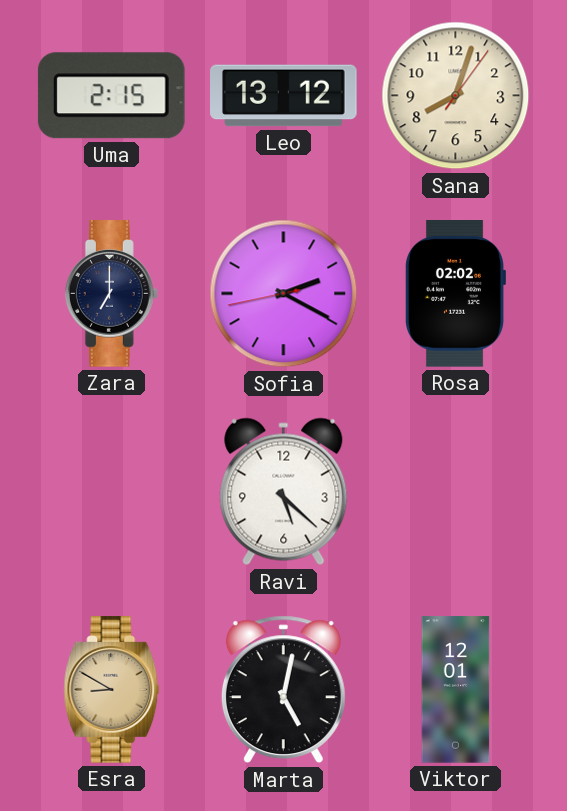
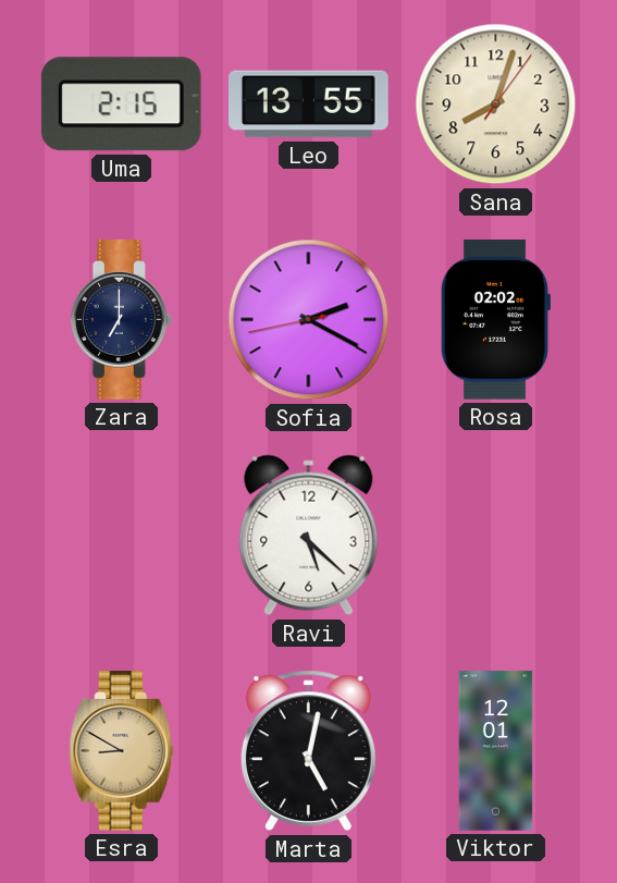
Leo: 13:12 -> 13:55 (309, 105)
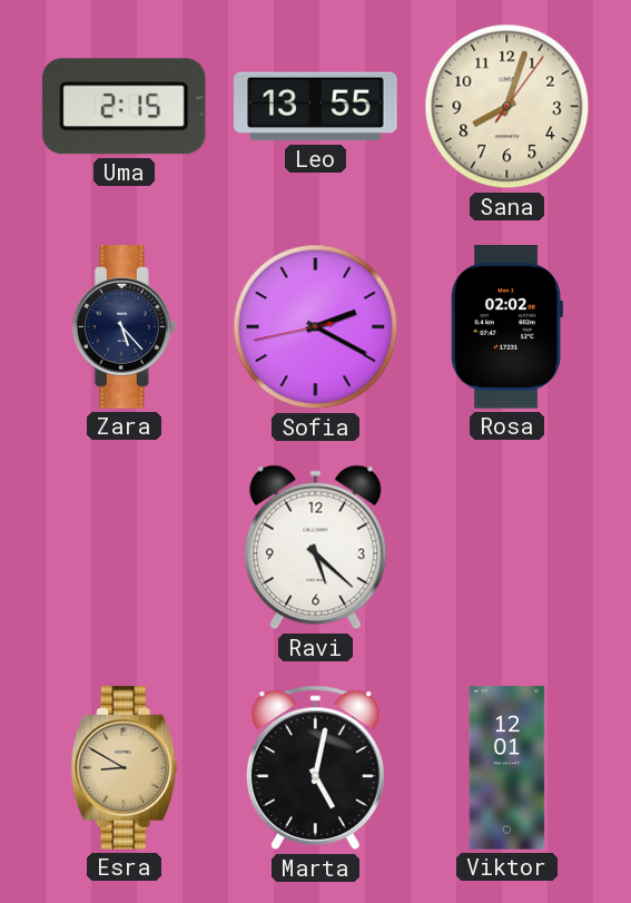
Zara: 7:00 -> 5:23 (124, 327)
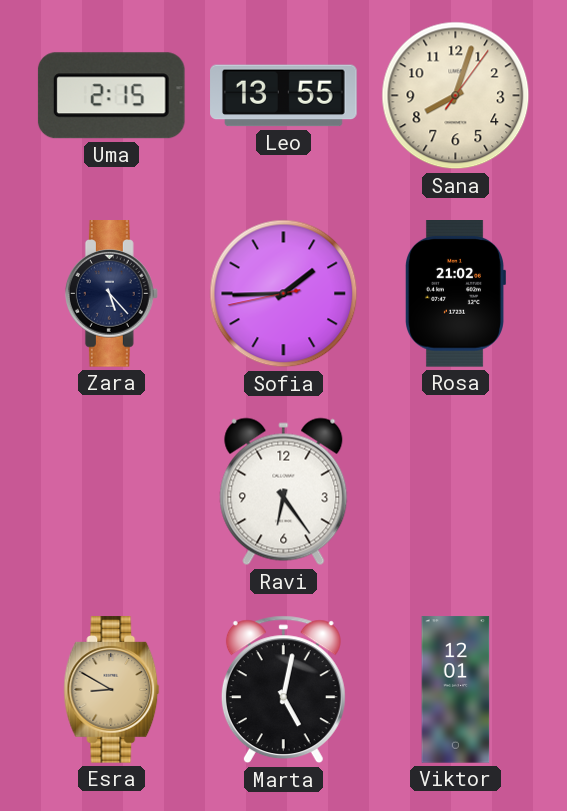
Sofia: 2:19 -> 1:44 (284, 294)
Rosa: 02:02 -> 21:02 (456, 294)
Ravi: 5:22 -> 6:24 (284, 492)
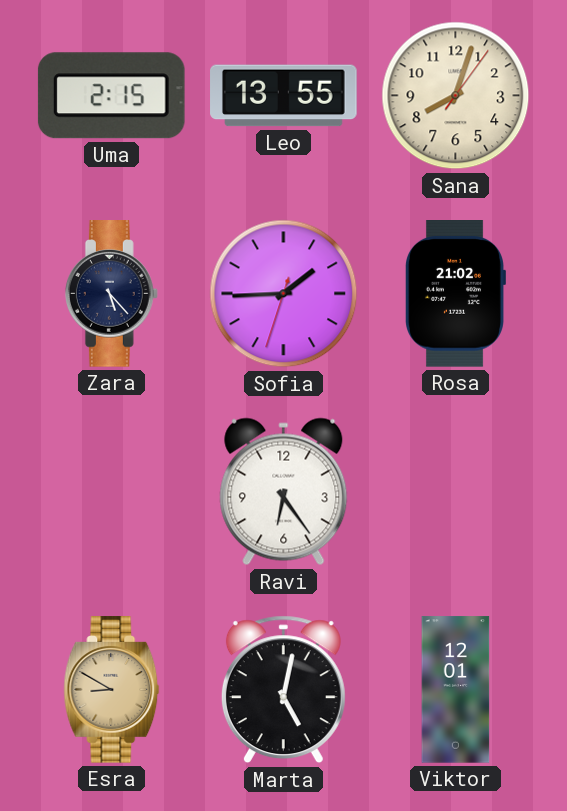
Sofia: 1:44:43 -> 1:44:33 (284, 294)
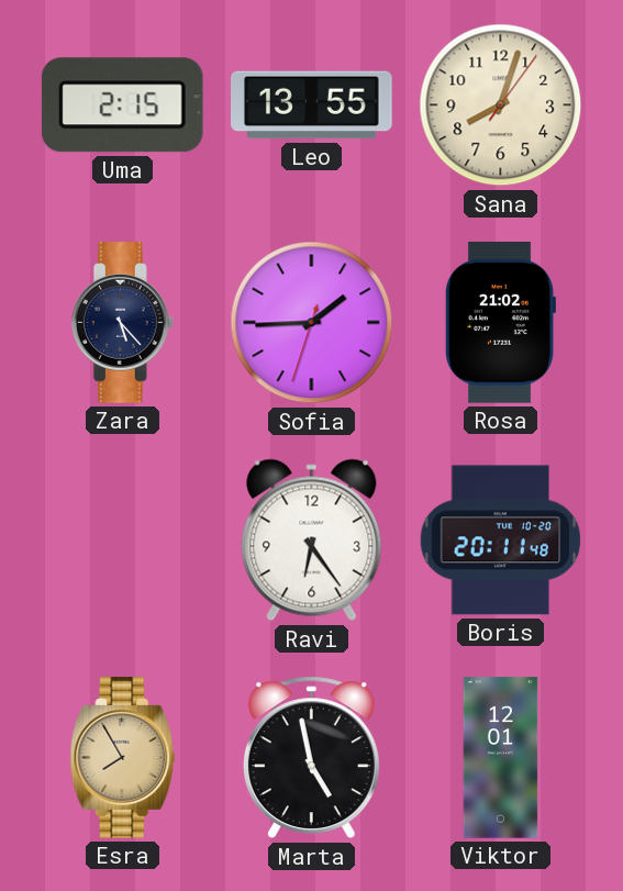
Boris: none -> 20:11 (501, 541)
Esra: 8:50 -> 7:55 (123, 758)
Marta: 5:02 -> 4:58 (311, 758)
